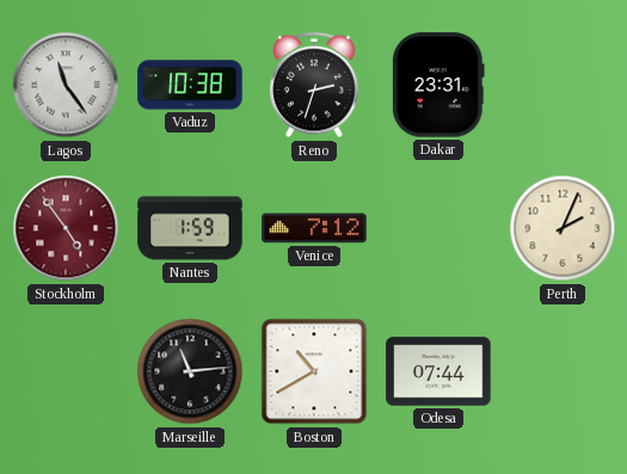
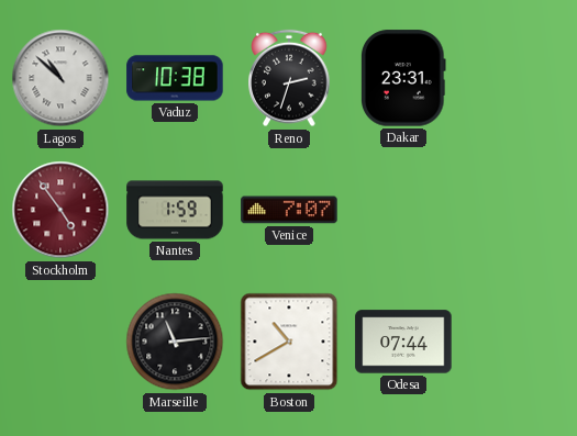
Lagos: 11:24 -> 10:52 (60, 78)
Venice: 7:12 -> 7:07 (289, 210)
Perth: 2:04 -> none (563, 228)
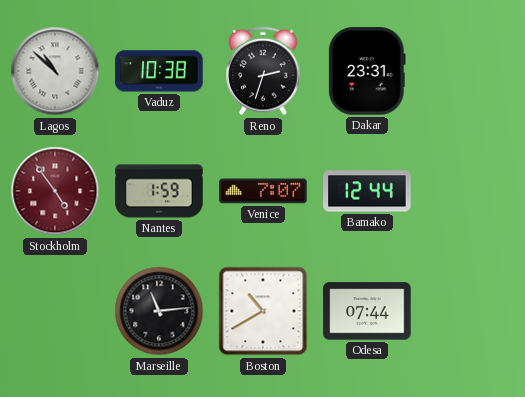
Bamako: none -> 12:44 (367, 191)
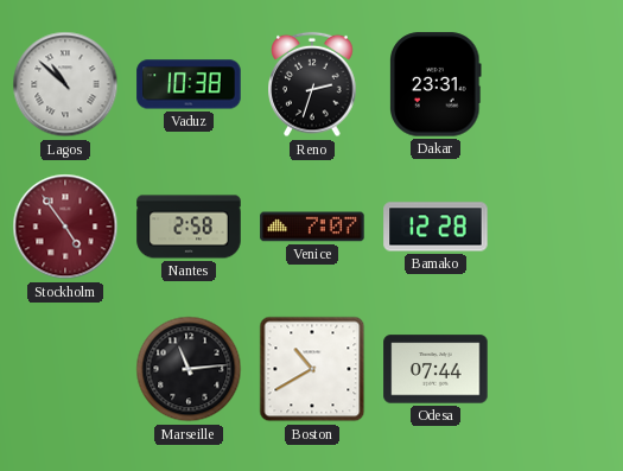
Nantes: 1:59 -> 2:58 (189, 227)
Bamako: 12:44 -> 12:28 (436, 227)
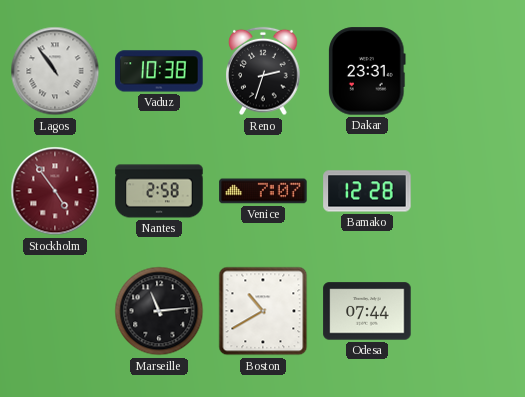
Lagos: 10:52 -> 10:54 (55, 71)
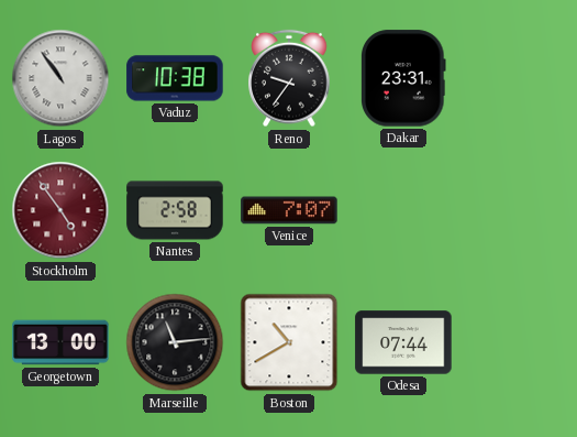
Reno: 2:33 -> 9:36 (289, 78)
Bamako: 12:28 -> none (367, 191)
Georgetown: none -> 13:00 (60, 342)
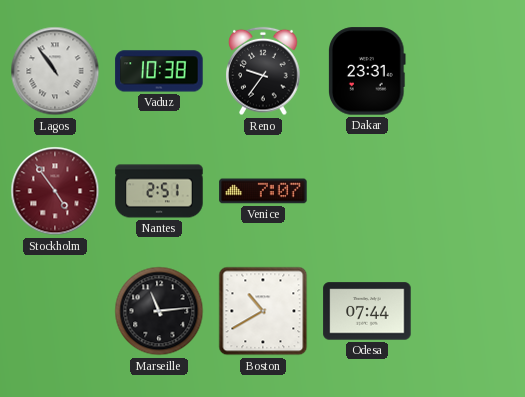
Nantes: 2:58 -> 2:51 (159, 191)
Georgetown: 13:00 -> none (60, 342)
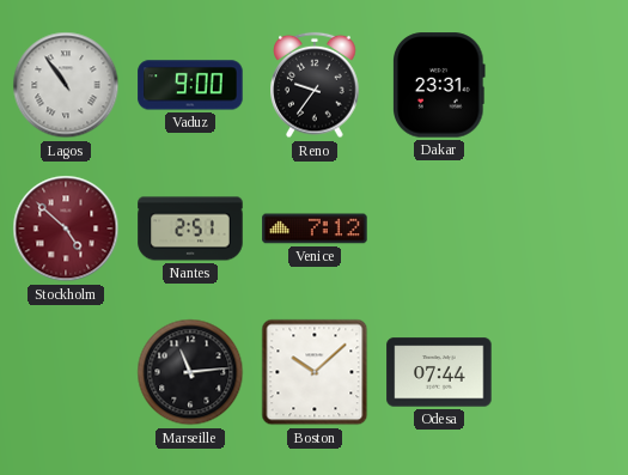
Vaduz: 10:38 -> 9:00 (190, 85)
Stockholm: 4:54 -> 4:52 (66, 229)
Venice: 7:07 -> 7:12 (315, 229)
Boston: 10:40 -> 10:08 (315, 372)
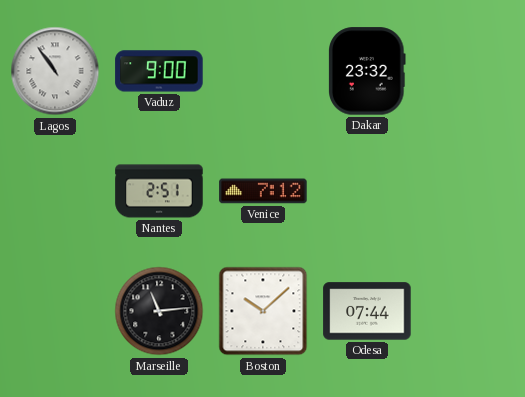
Reno: 9:36 -> none (315, 85)
Dakar: 23:31 -> 23:32 (367, 71)
Stockholm: 4:52 -> none (66, 229)
